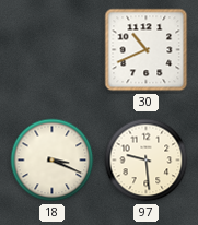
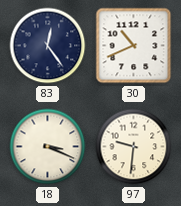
83: none -> 12:24 (48, 46)
97: 9:29 -> 9:31 (134, 147)
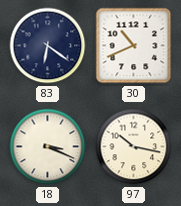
83: 12:24 -> 6:21 (48, 46)
97: 9:31 -> 10:17 (134, 147)
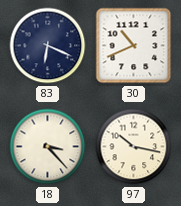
83: 6:21 -> 6:19 (48, 46)
18: 3:19 -> 3:23 (48, 147)
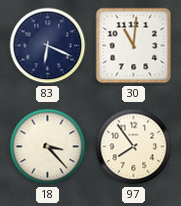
30: 10:41 -> 11:01 (134, 46)
97: 10:17 -> 7:54 (134, 147)
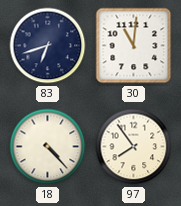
83: 6:19 -> 6:42 (48, 46)
18: 3:23 -> 4:23 (48, 147)
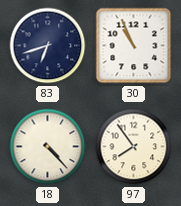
30: 11:01 -> 10:56 (134, 46)
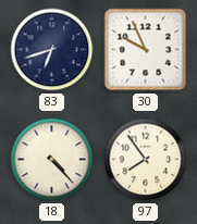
30: 10:56 -> 9:56 (146, 50)
